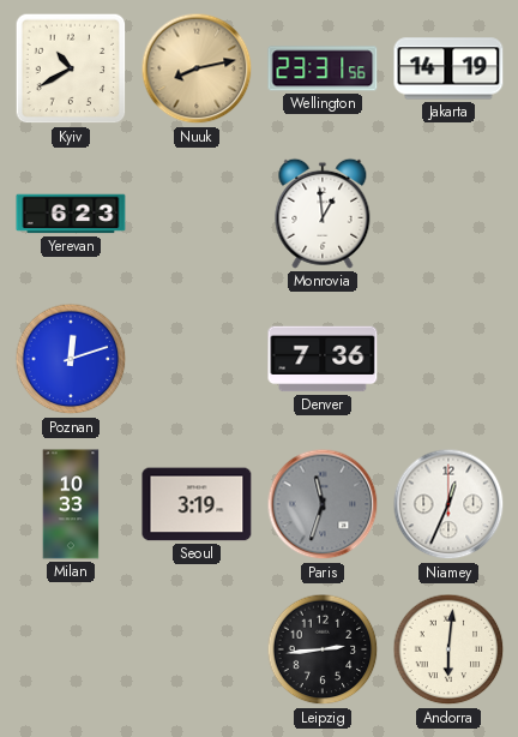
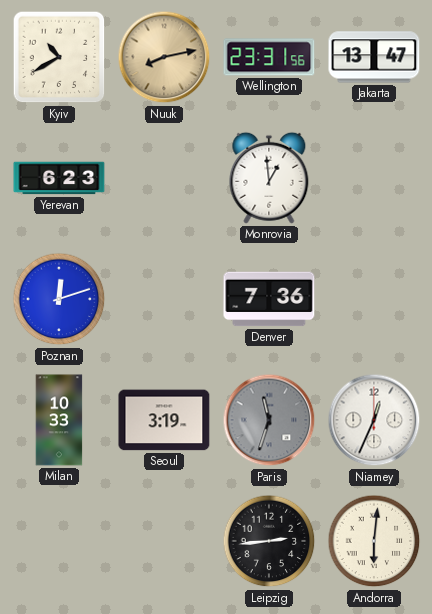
Jakarta: 14:19 -> 13:47 (374, 57)
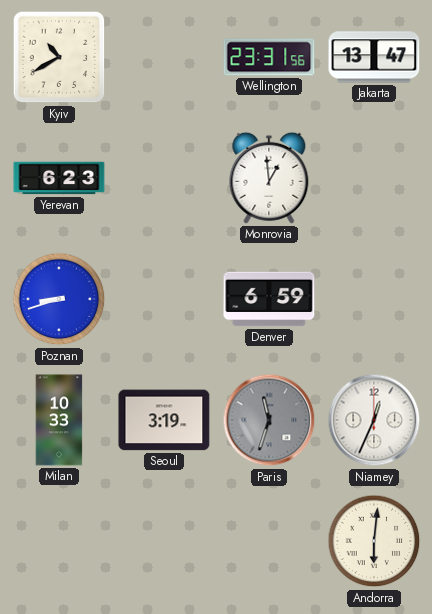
Nuuk: 8:13 -> none (164, 57)
Poznan: 12:12 -> 8:42 (59, 299)
Denver: 7:36 -> 6:59 (269, 299)
Leipzig: 2:44 -> none (269, 541)
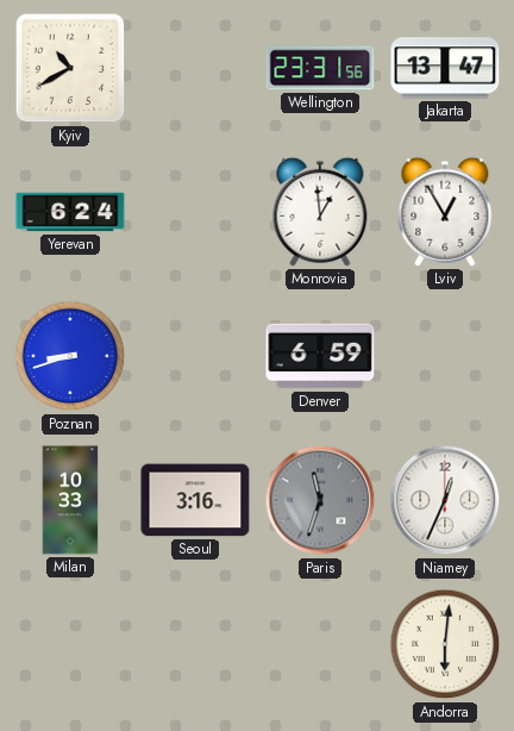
Yerevan: 6:23 -> 6:24 (70, 212)
Lviv: none -> 12:55 (445, 212)
Seoul: 3:19 -> 3:16 (195, 500)
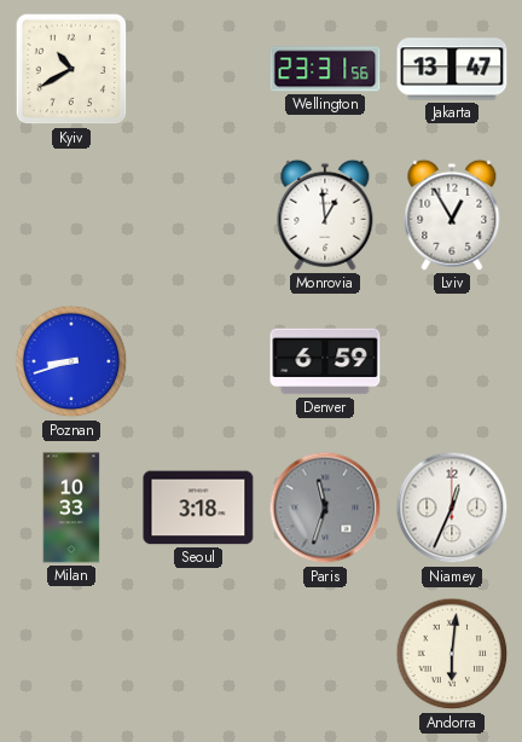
Yerevan: 6:24 -> none (70, 212)
Seoul: 3:16 -> 3:18 (198, 508)
